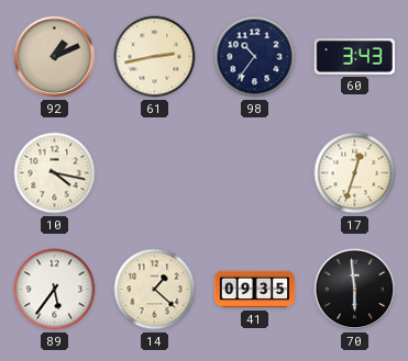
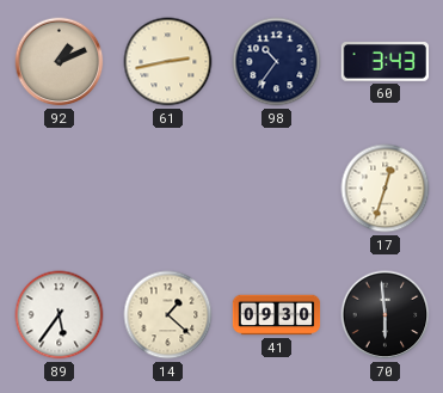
10: 4:17 -> none (55, 173)
41: 09:35 -> 09:30 (277, 315)
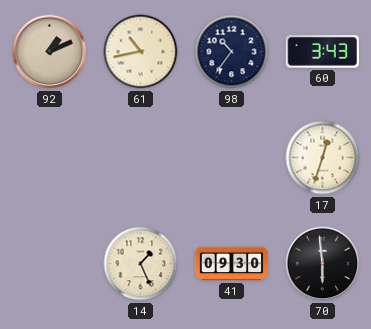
61: 2:43 -> 10:43 (141, 52)
89: 5:36 -> none (60, 315)
14: 1:22 -> 1:26 (141, 264)
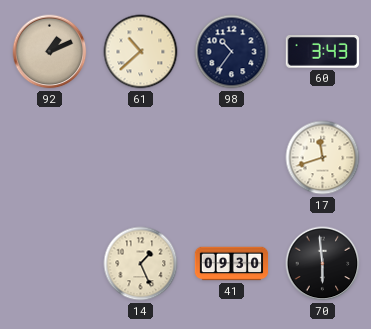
61: 10:43 -> 10:38 (141, 52)
17: 12:33 -> 11:42 (323, 158)
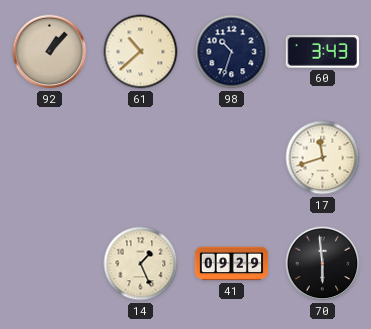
92: 1:11 -> 1:07 (50, 52)
98: 10:36 -> 10:33 (232, 52)
41: 09:30 -> 09:29 (232, 264)
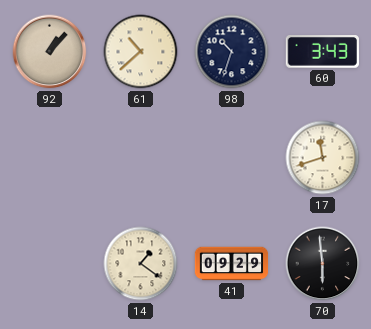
14: 1:26 -> 1:21 (141, 264)
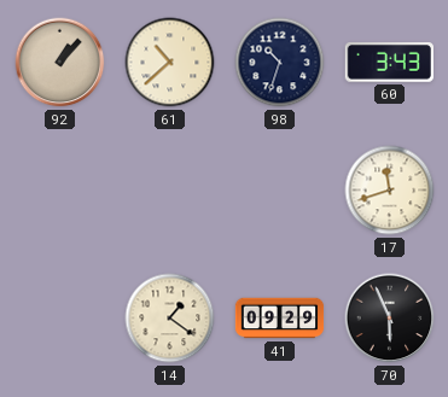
70: 5:59 -> 5:56 (390, 319)
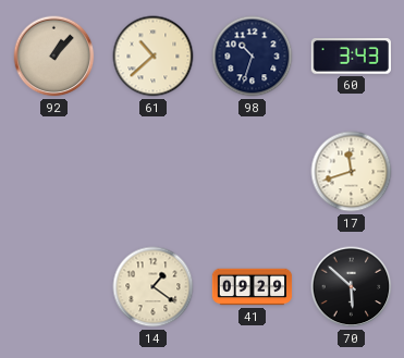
70: 5:56 -> 5:52 (352, 287)
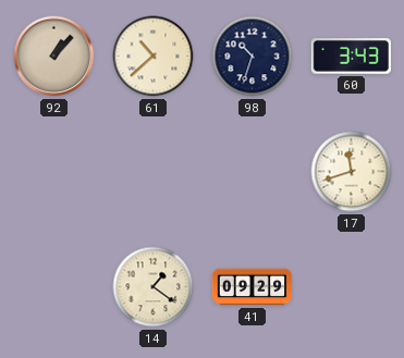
70: 5:52 -> none (352, 287)
